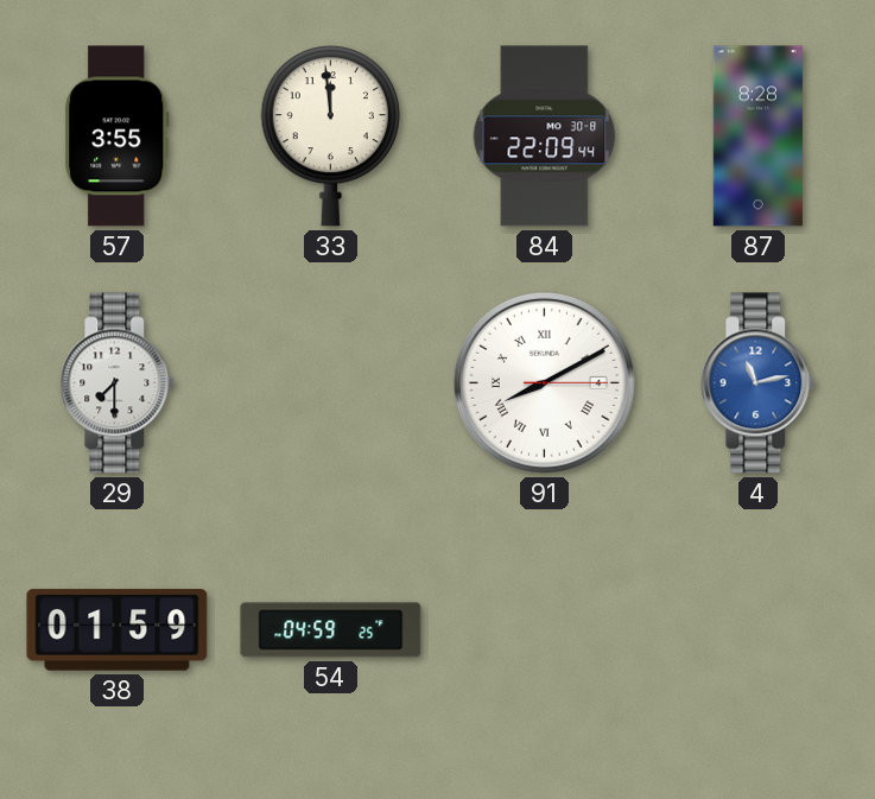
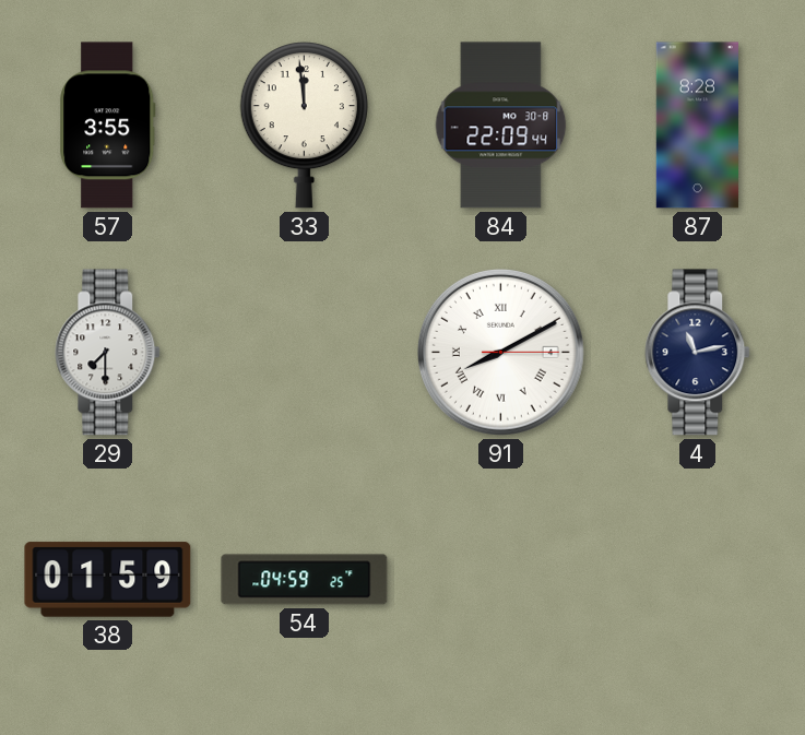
4 dial: blue -> navy (698, 353)
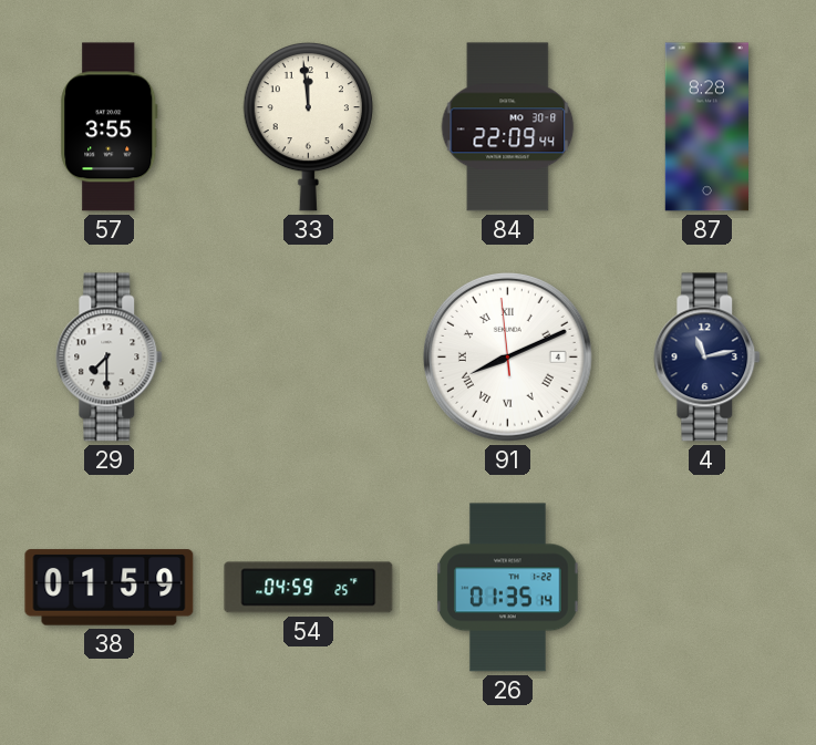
91: 8:10:15 -> 8:10:59 (507, 356)
26: none -> 01:35 (508, 588)
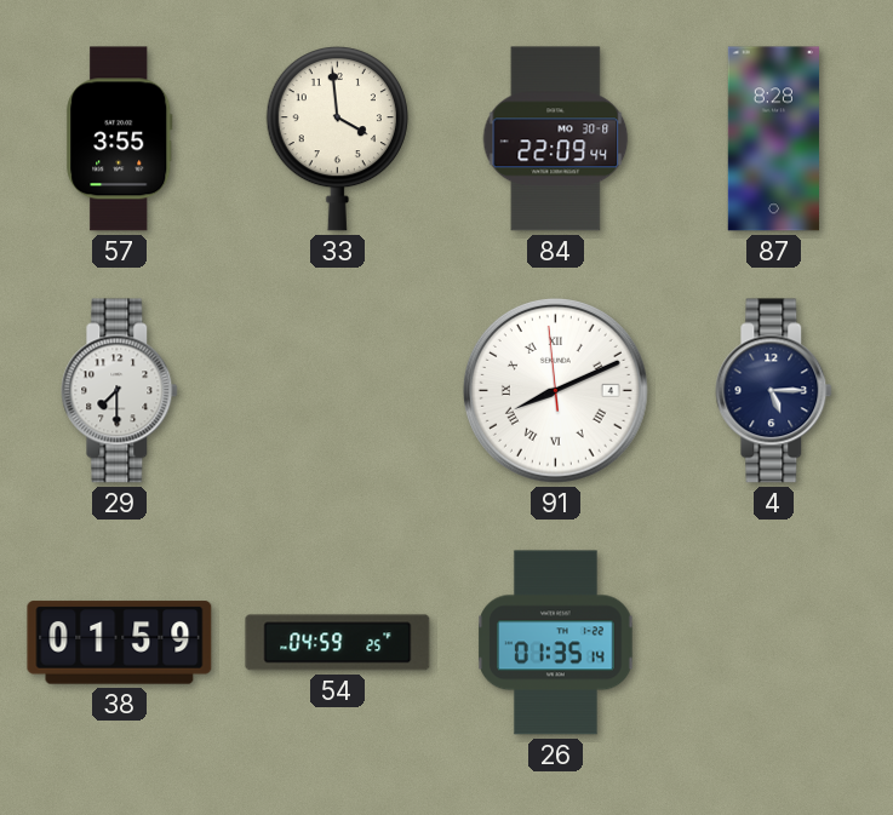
33: 11:59 -> 3:59 (337, 138)
4: 11:13 -> 5:15 (774, 391)
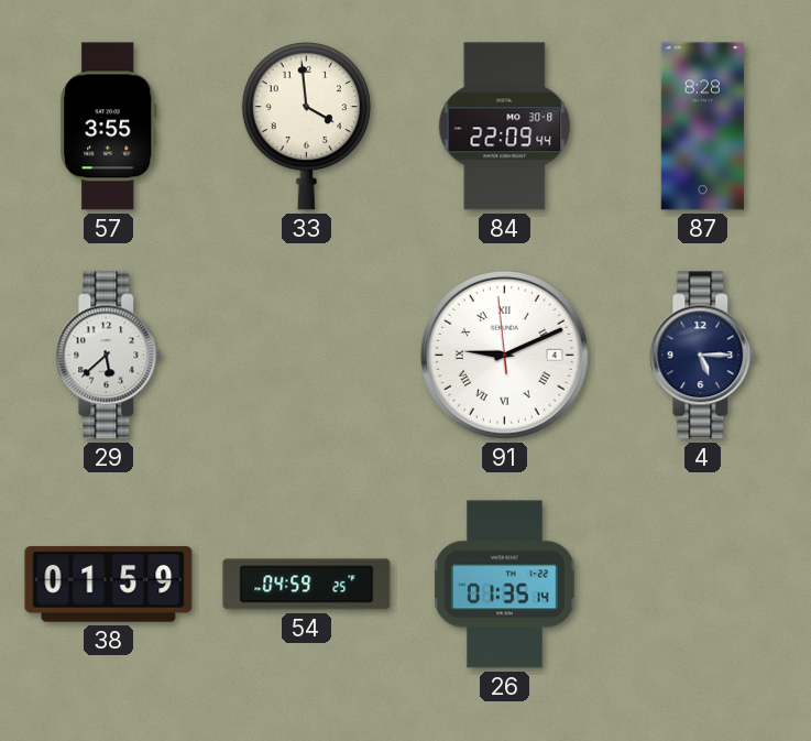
29: 7:30 -> 5:38 (109, 356)
91: 8:10 -> 9:10 (504, 355)
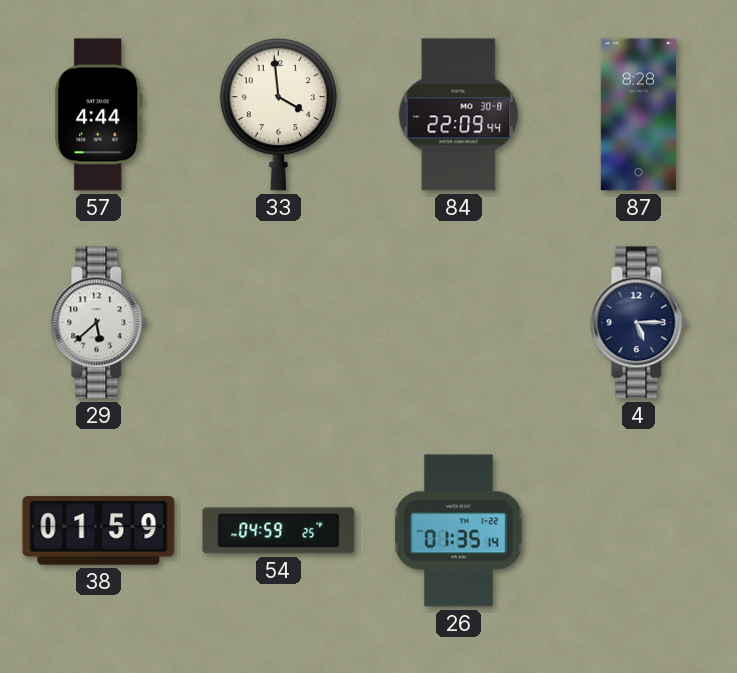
57: 3:55 -> 4:44 (99, 115)
91: 9:10 -> none (504, 355)
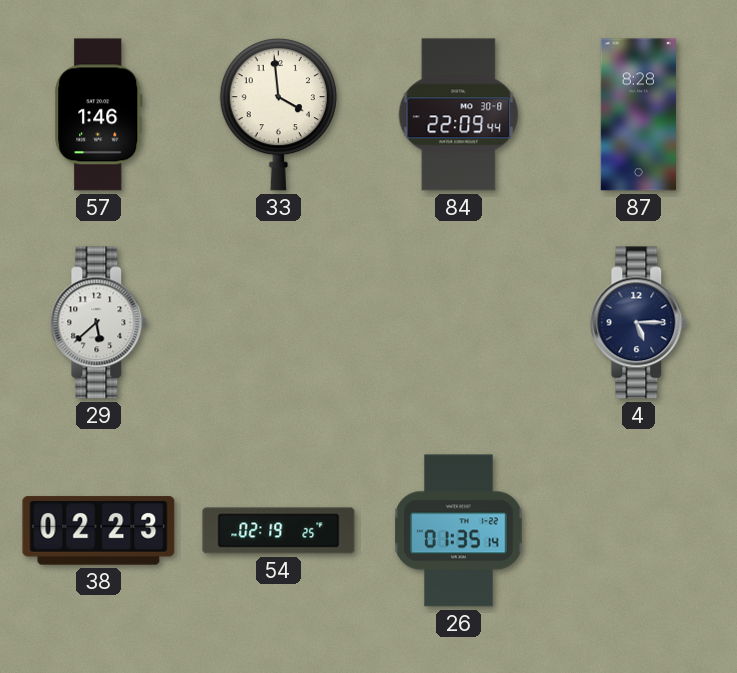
57: 4:44 -> 1:46 (99, 115)
38: 01:59 -> 02:23 (99, 531)
54: 04:59 -> 02:19 (279, 531)
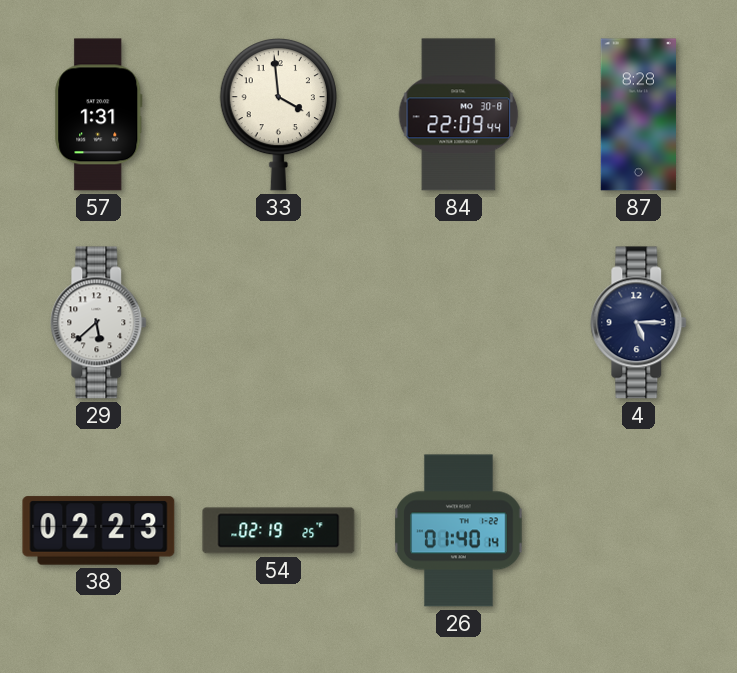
57: 1:46 -> 1:31 (99, 115)
26: 01:35 -> 01:40 (459, 531)
